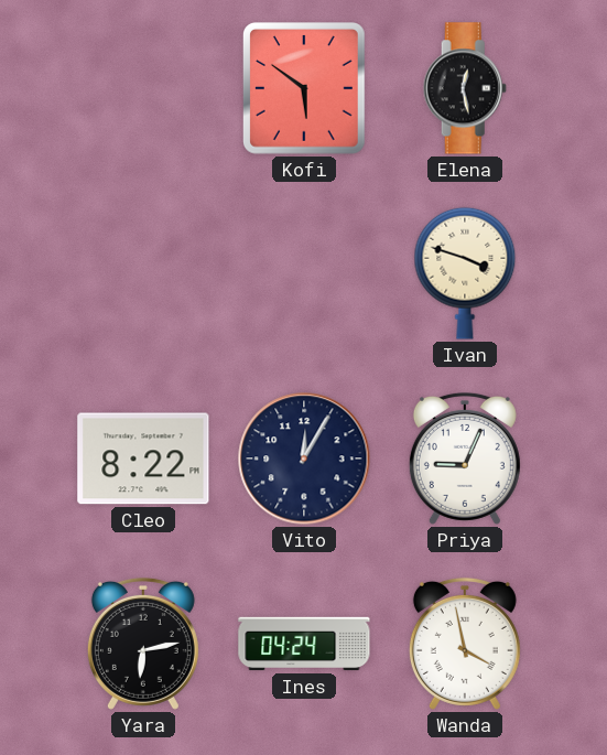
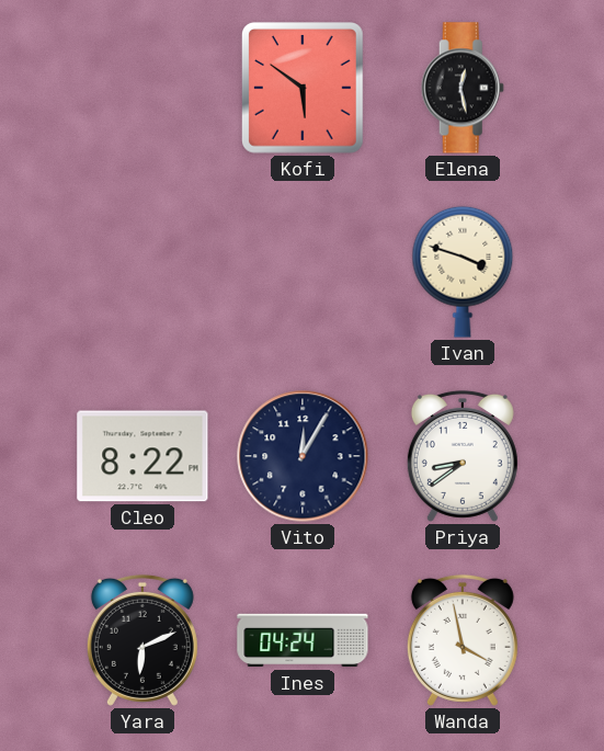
Priya: 9:04 -> 8:39 (463, 456)
Yara: 6:13 -> 6:11 (143, 640)
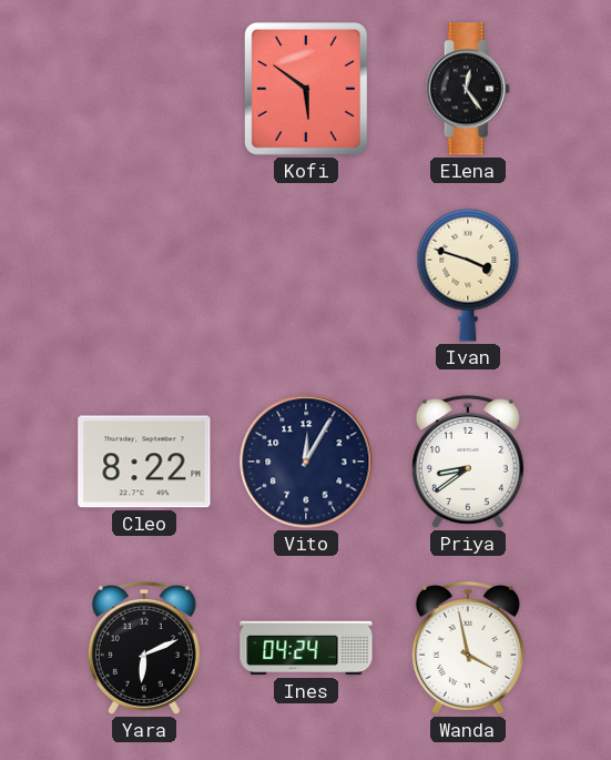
Elena: 12:28 -> 12:24 (468, 89)
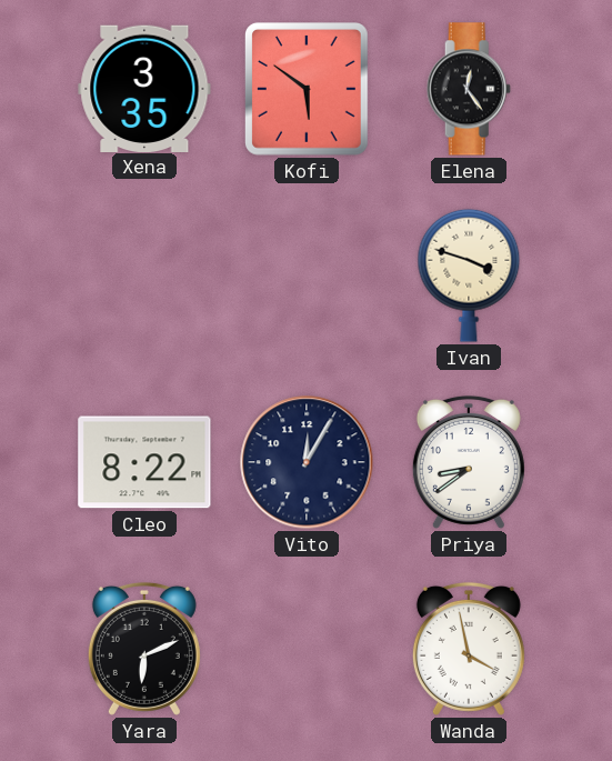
Xena: none -> 3:35 (144, 88)
Ines: 04:24 -> none (306, 648)
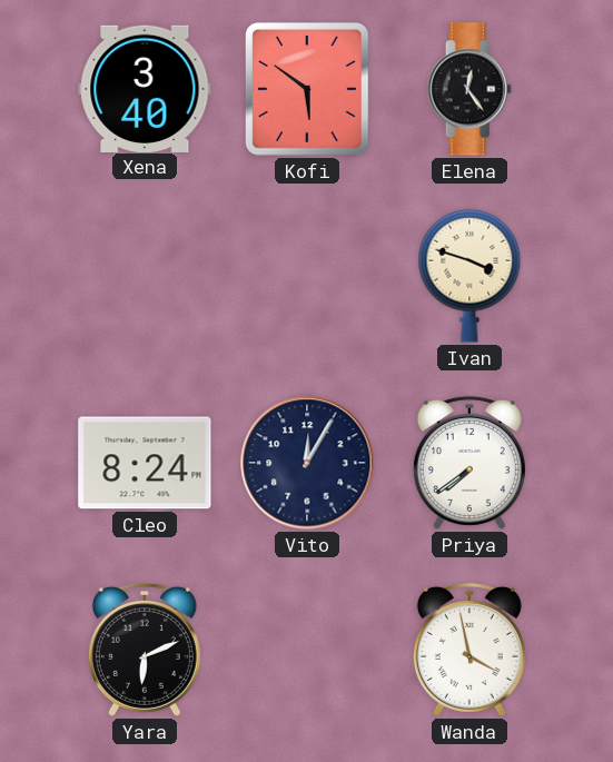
Xena: 3:35 -> 3:40 (145, 88)
Cleo: 8:22 -> 8:24 (145, 463)
Priya: 8:39 -> 7:39 (469, 463)
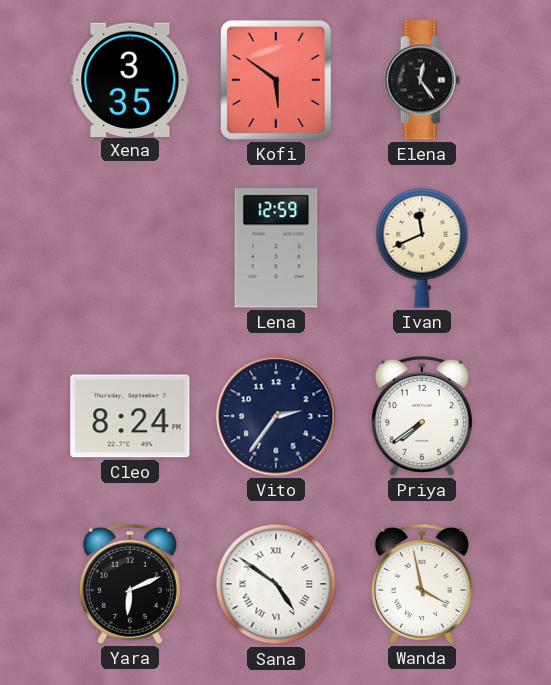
Xena: 3:40 -> 3:35 (130, 79)
Lena: none -> 12:59 (276, 248)
Ivan: 3:48 -> 11:41 (422, 248)
Vito: 12:05 -> 2:36 (276, 416)
Sana: none -> 4:51 (276, 584)
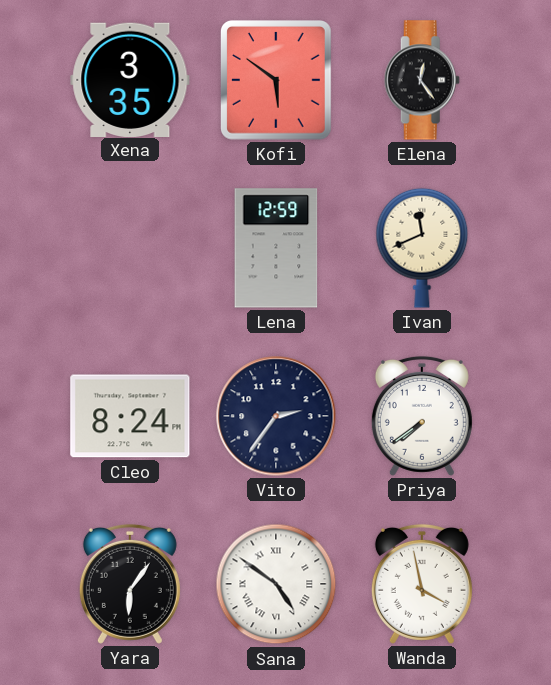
Yara: 6:11 -> 6:06 (130, 584)
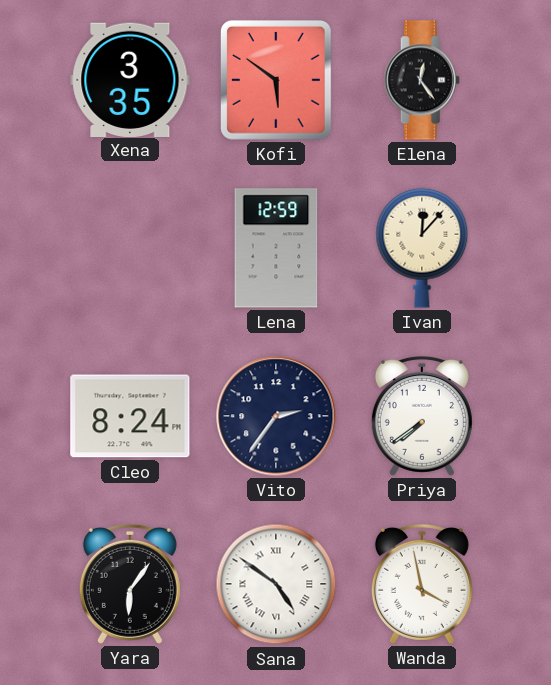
Ivan: 11:41 -> 12:07 (422, 248)
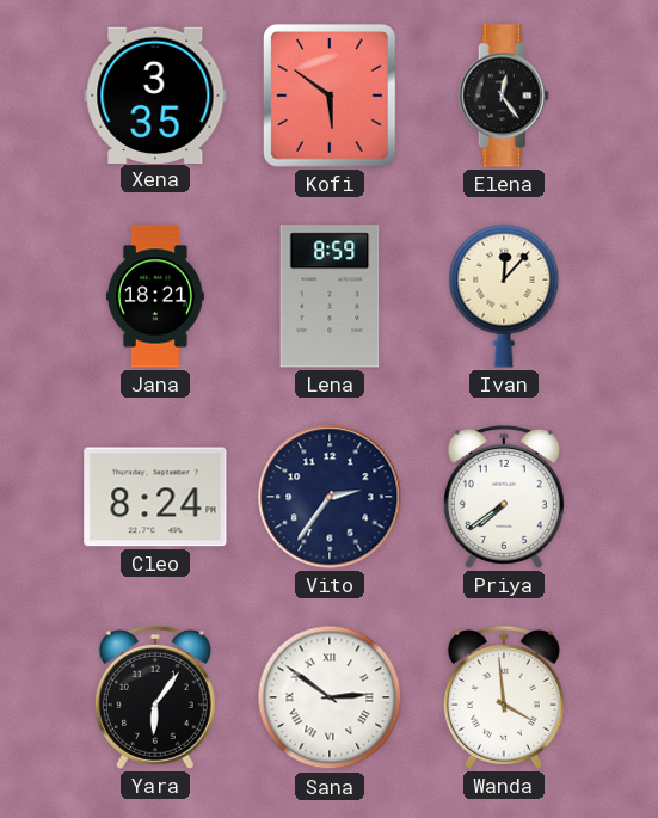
Jana: none -> 18:21 (155, 296)
Lena: 12:59 -> 8:59 (330, 296)
Sana: 4:51 -> 2:51 (330, 697)
Wanda: 3:58 -> 3:59 (504, 697)
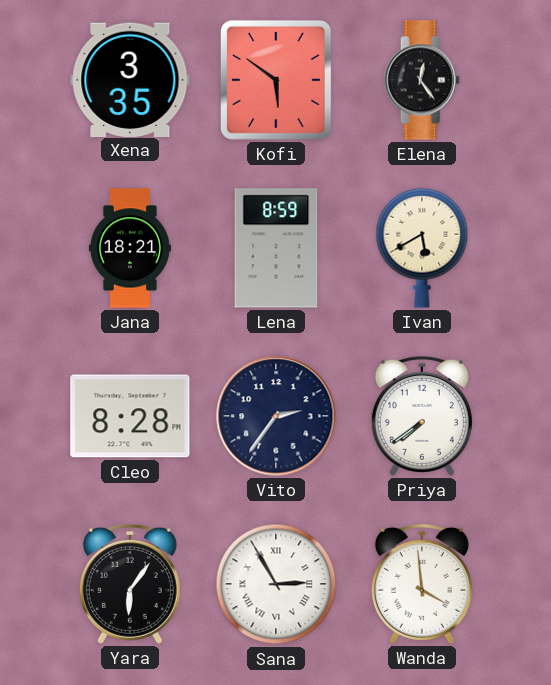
Ivan: 12:07 -> 5:40 (422, 248)
Cleo: 8:24 -> 8:28 (130, 416)
Sana: 2:51 -> 2:55 (276, 584)
